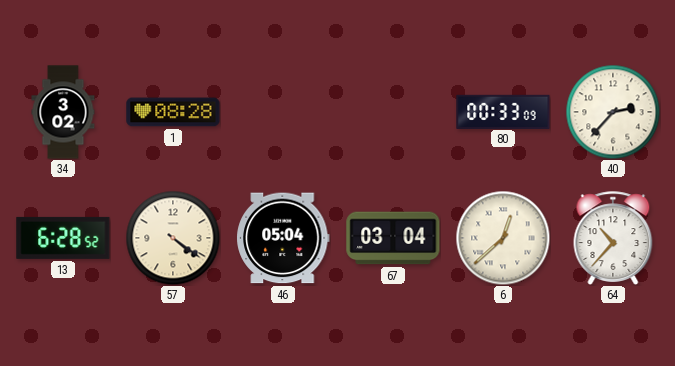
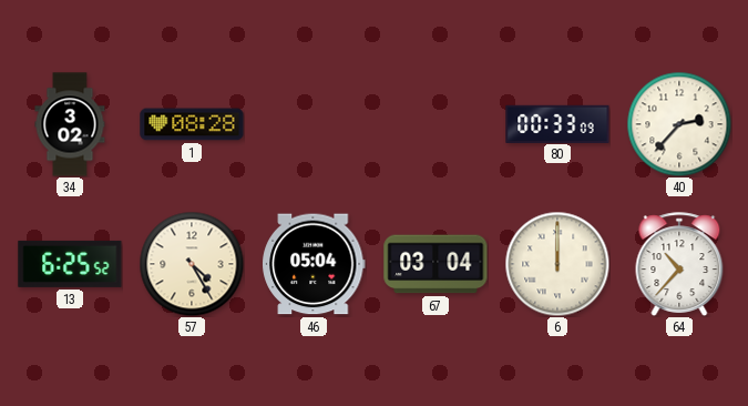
13: 6:28 -> 6:25 (70, 264)
57: 4:21 -> 4:25 (192, 264)
6: 12:38 -> 12:00 (557, 264)
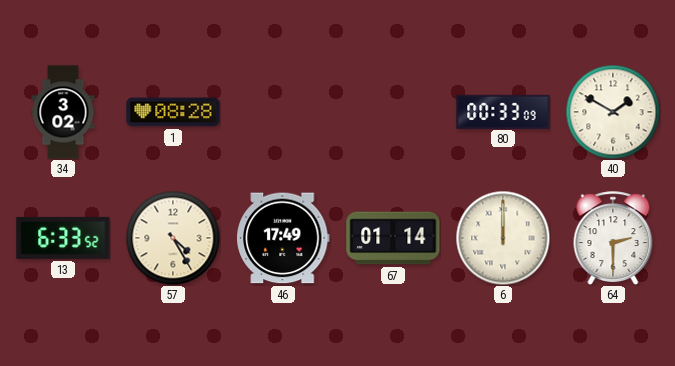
40: 2:37 -> 1:50 (613, 112)
13: 6:25 -> 6:33 (63, 238)
46: 05:04 -> 17:49 (284, 238)
67: 03:04 -> 01:14 (393, 238)
64: 10:37 -> 2:30 (613, 238)
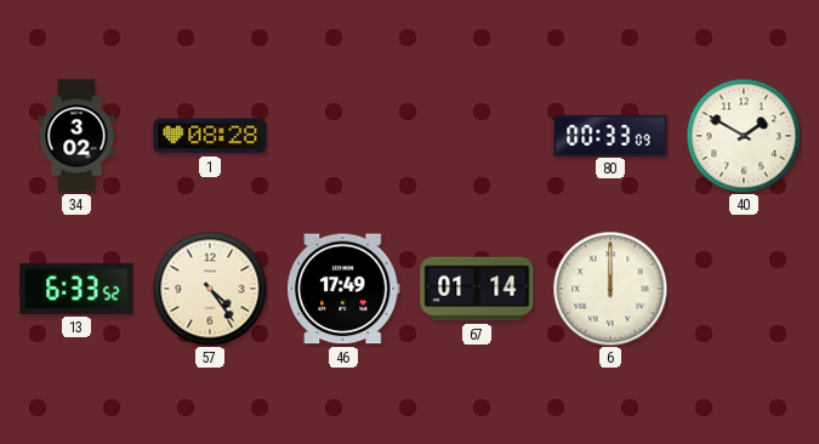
57: 4:25 -> 4:24 (210, 289)
64: 2:30 -> none (613, 238)
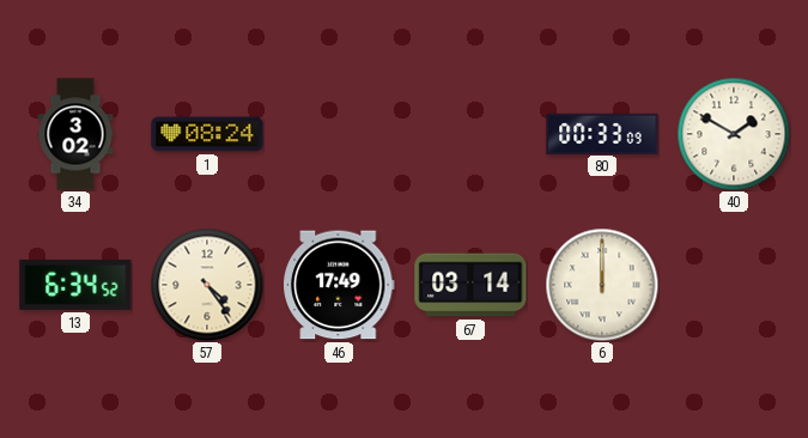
1: 08:28 -> 08:24 (207, 134)
13: 6:33 -> 6:34 (75, 285)
67: 01:14 -> 03:14 (470, 285)
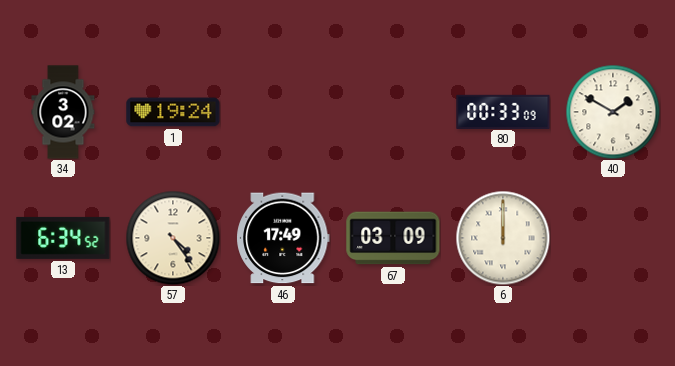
1: 08:24 -> 19:24 (173, 112)
67: 03:14 -> 03:09 (393, 238)
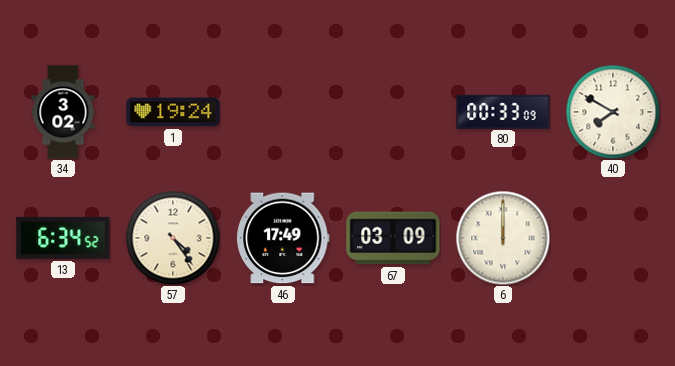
40: 1:50 -> 7:50 (613, 112)
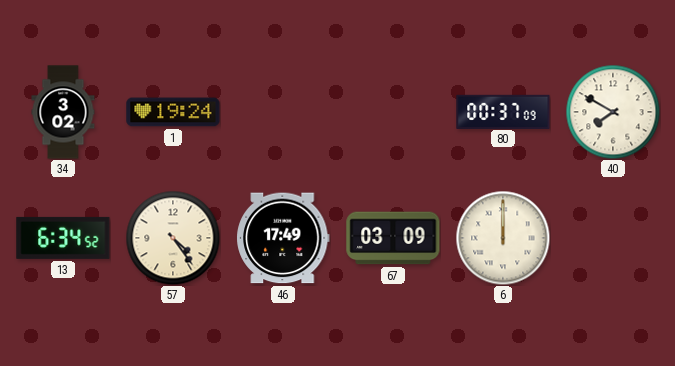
80: 00:33 -> 00:37 (503, 111)
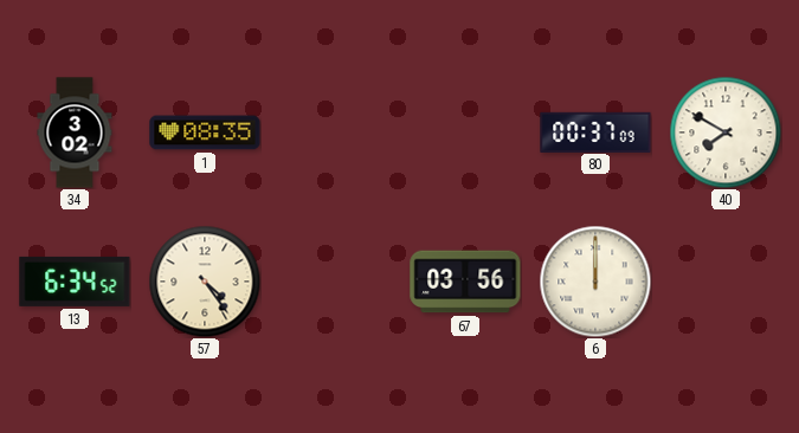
1: 19:24 -> 08:35 (205, 133)
46: 17:49 -> none (284, 238)
67: 03:09 -> 03:56 (465, 282)
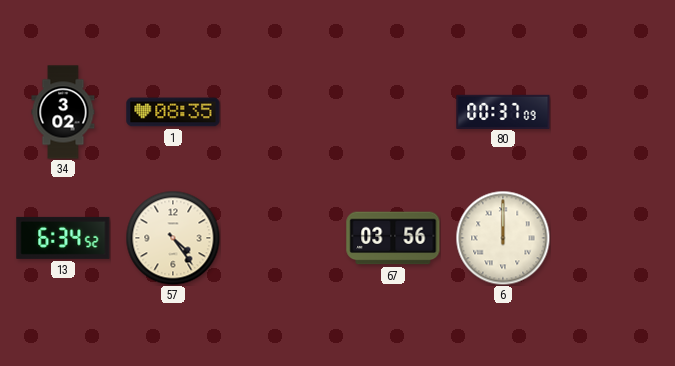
40: 7:50 -> none (726, 133)
